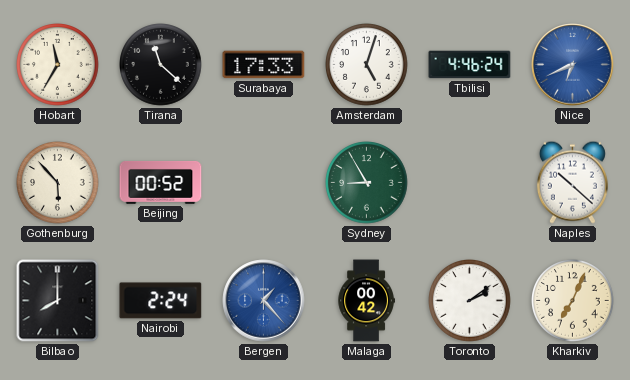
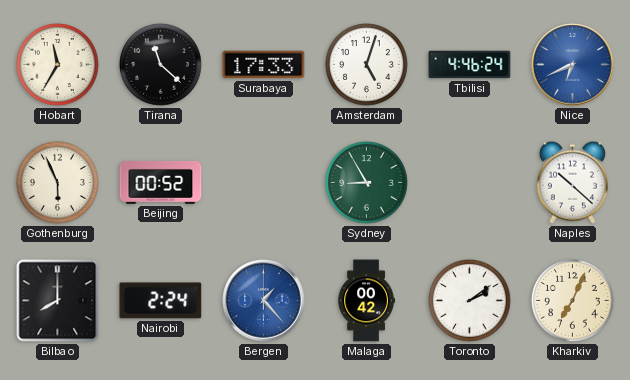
Gothenburg: 5:53 -> 5:56 (58, 183)
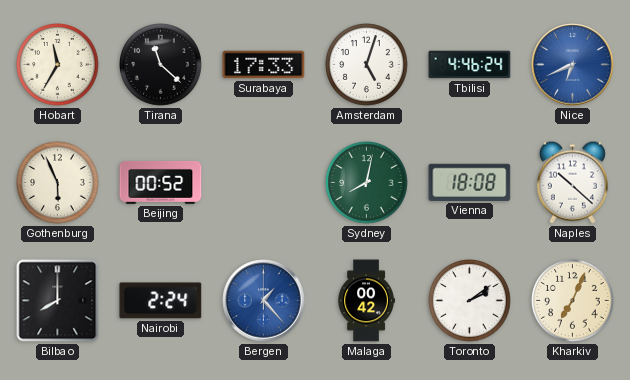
Sydney: 8:55 -> 8:02 (367, 183)
Vienna: none -> 18:08 (470, 182)
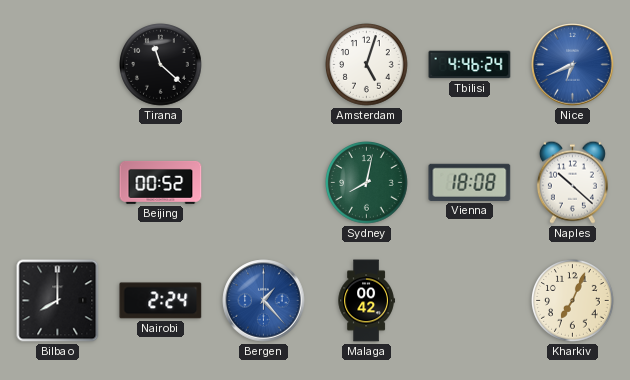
Hobart: 11:35 -> none (58, 65)
Surabaya: 17:33 -> none (264, 65)
Gothenburg: 5:56 -> none (58, 183)
Toronto: 2:09 -> none (470, 301)
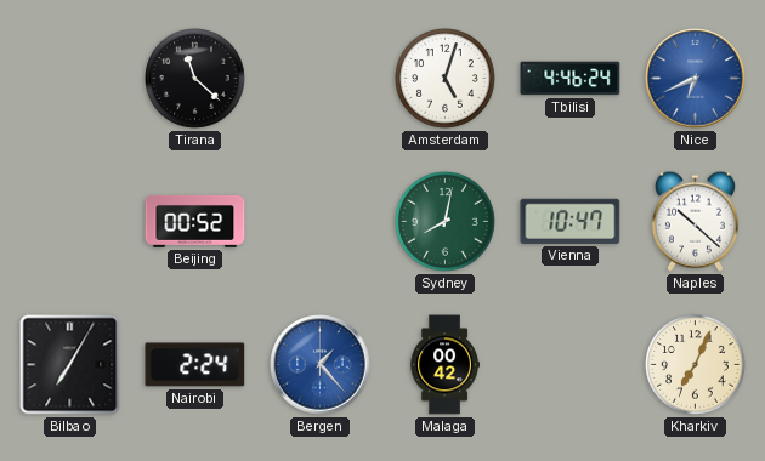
Vienna: 18:08 -> 10:47 (571, 221)
Bilbao: 8:00 -> 7:05 (70, 365)
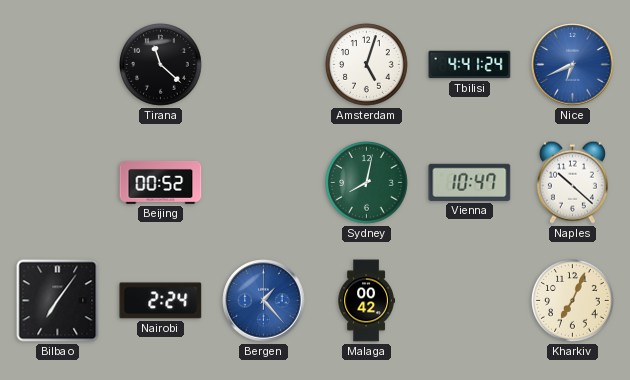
Tbilisi: 4:46 -> 4:41 (470, 65)
Bilbao: 7:05 -> 7:06 (58, 301)
